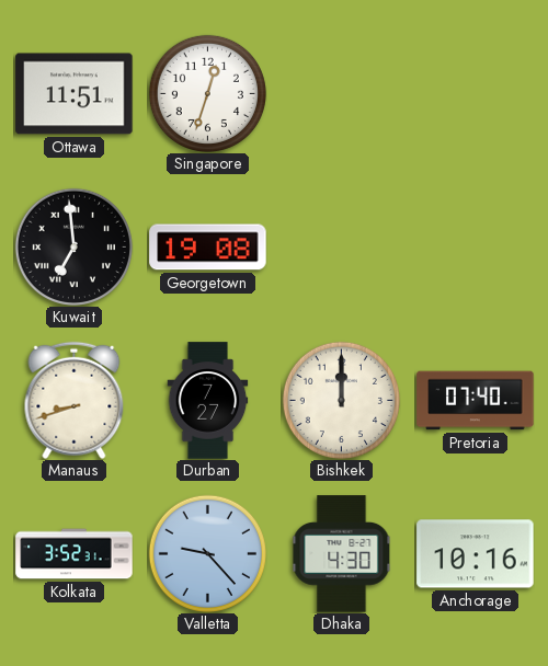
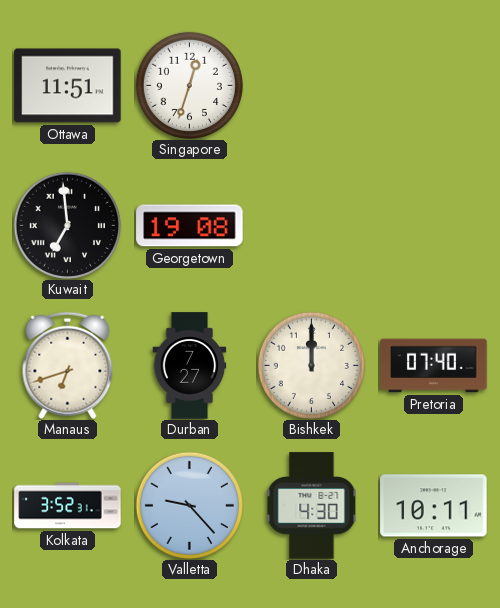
Manaus: 8:42 -> 6:42 (68, 365)
Anchorage: 10:16 -> 10:11 (434, 506)
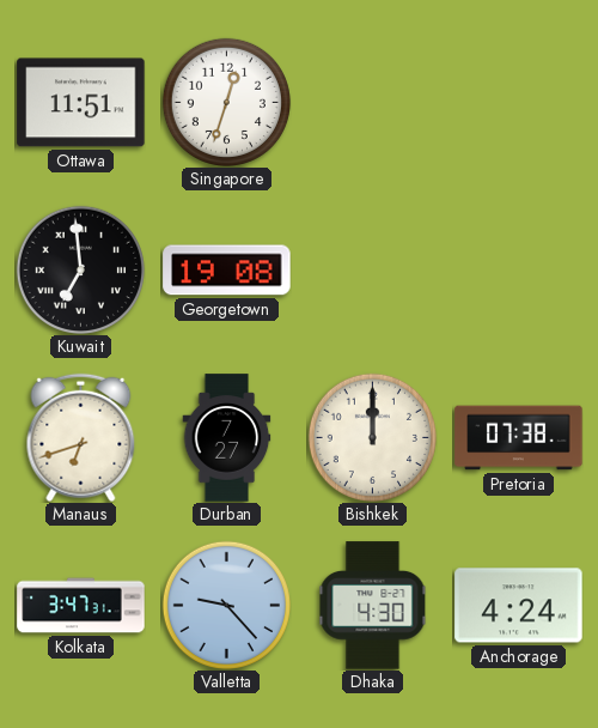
Pretoria: 07:40 -> 07:38 (519, 438)
Kolkata: 3:52 -> 3:47 (81, 606)
Anchorage: 10:11 -> 4:24 (519, 606)
